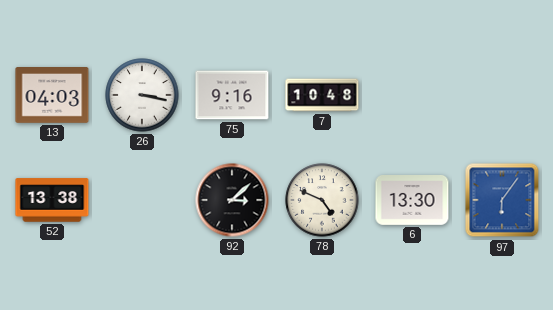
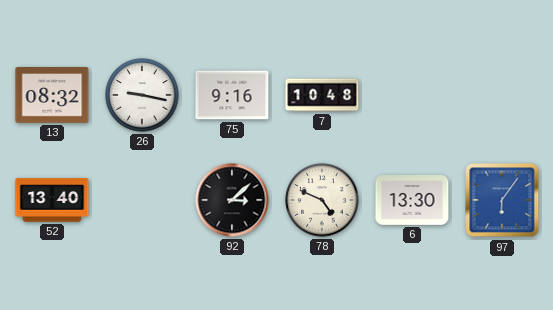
13: 04:03 -> 08:32 (52, 96)
26: 3:17 -> 9:17 (142, 95)
52: 13:38 -> 13:40 (52, 200)
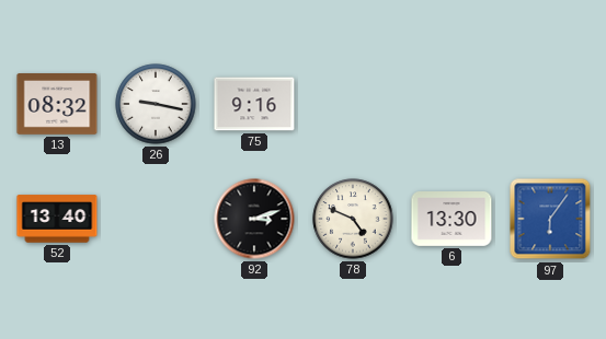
7: 10:48 -> none (322, 95)
92: 3:08 -> 3:12 (254, 219)
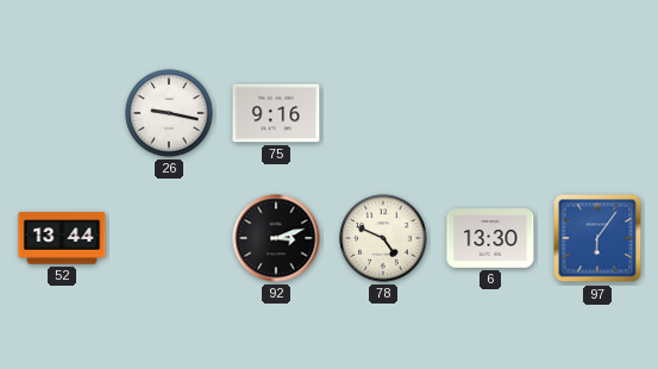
13: 08:32 -> none (57, 105)
52: 13:40 -> 13:44 (62, 238)
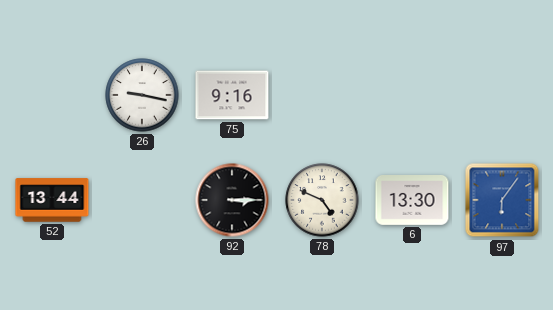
92: 3:12 -> 3:15 (232, 200)
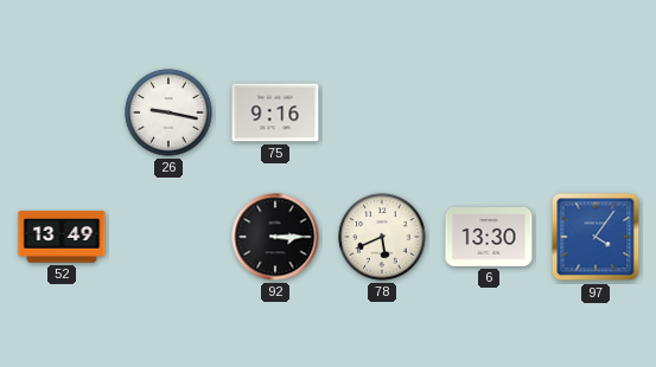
52: 13:44 -> 13:49 (62, 237)
78: 4:49 -> 5:41 (382, 237)
97: 6:06 -> 4:06 (596, 237)
